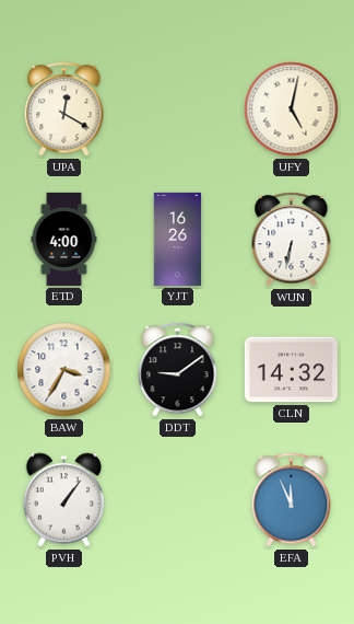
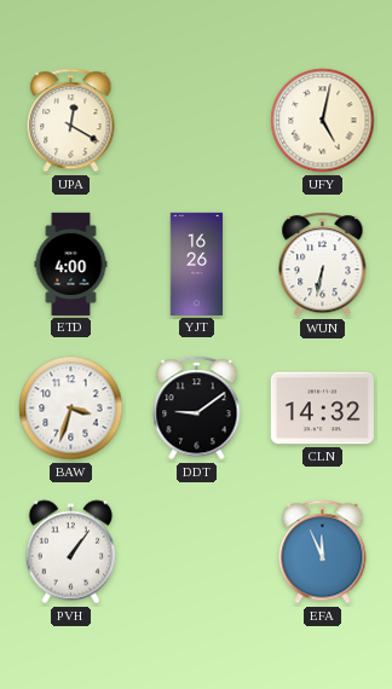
BAW: 3:35 -> 3:33 (71, 409)
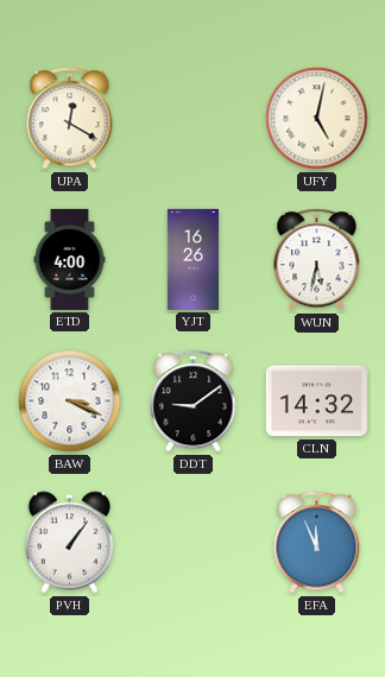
WUN: 6:32 -> 5:32 (317, 260)
BAW: 3:33 -> 3:19 (70, 401)
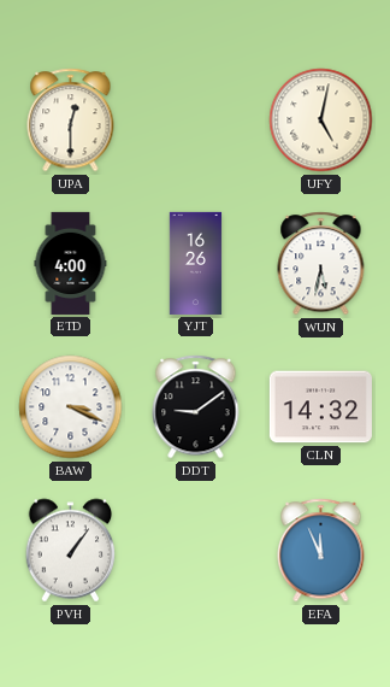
UPA: 12:20 -> 12:30 (71, 121)
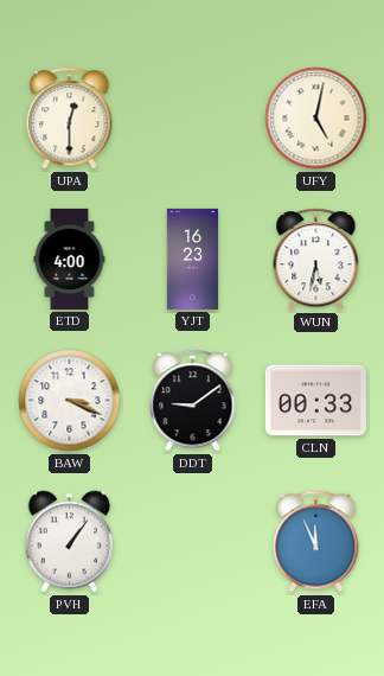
YJT: 16:26 -> 16:23 (193, 259)
CLN: 14:32 -> 00:33 (315, 401)
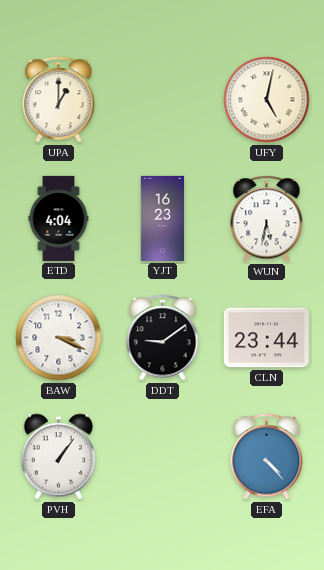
UPA: 12:30 -> 1:00 (59, 100)
ETD: 4:00 -> 4:04 (59, 218)
CLN: 00:33 -> 23:44 (266, 338)
EFA: 11:56 -> 4:23 (267, 457)
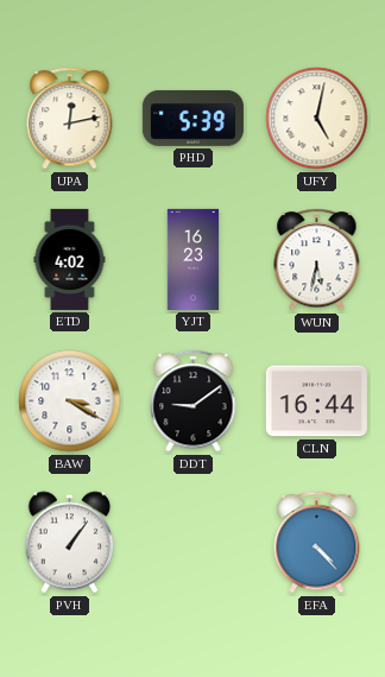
UPA: 1:00 -> 12:13 (70, 119)
PHD: none -> 5:39 (192, 118)
ETD: 4:04 -> 4:02 (70, 259)
BAW: 3:19 -> 3:20 (70, 401)
CLN: 23:44 -> 16:44 (316, 401)
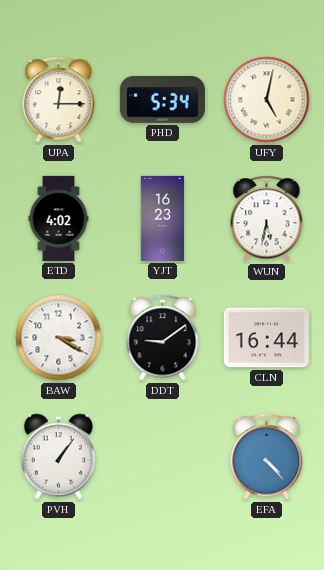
UPA: 12:13 -> 12:15 (59, 100)
PHD: 5:39 -> 5:34 (162, 99)
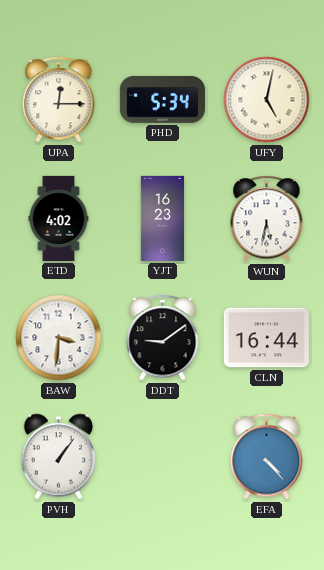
BAW: 3:20 -> 3:31 (59, 338)
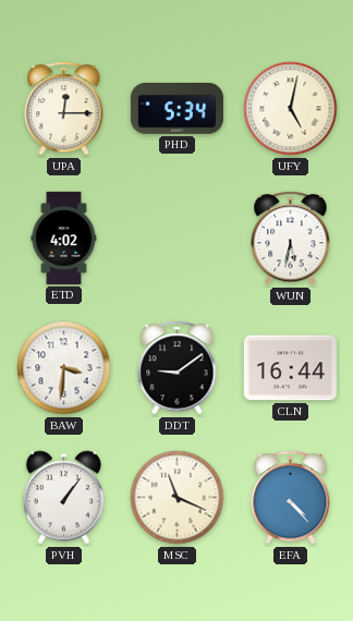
YJT: 16:23 -> none (163, 218)
MSC: none -> 11:19 (178, 498)
